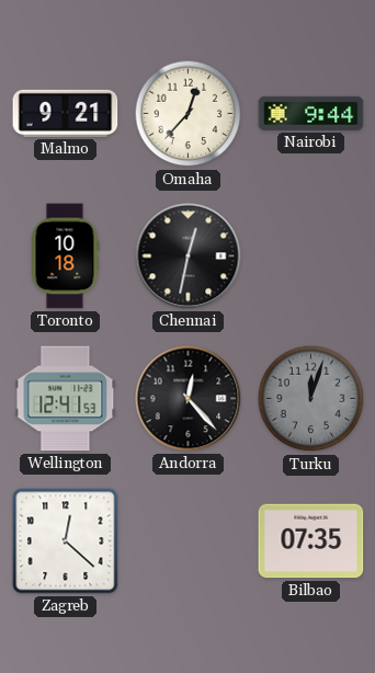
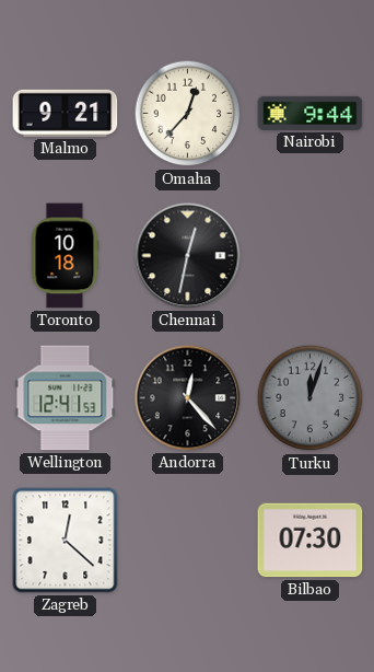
Bilbao: 07:35 -> 07:30 (311, 541)
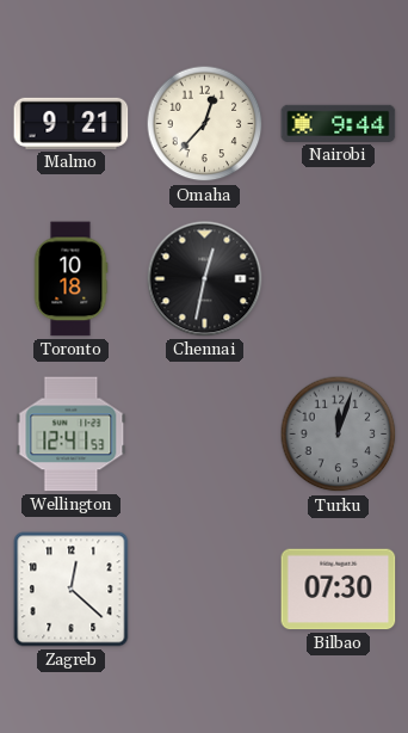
Andorra: 12:23 -> none (188, 398)
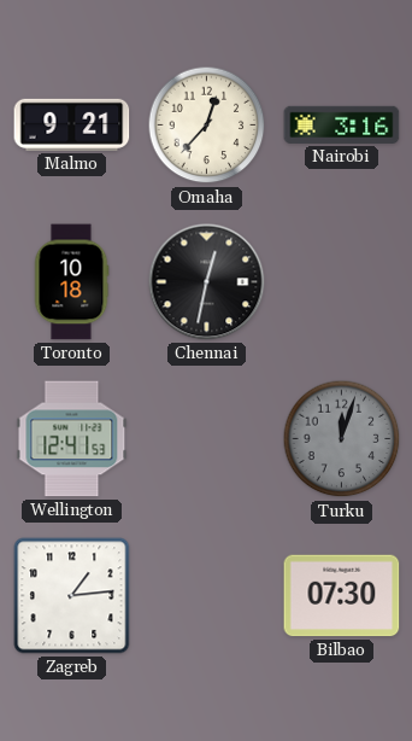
Nairobi: 9:44 -> 3:16 (342, 124)
Zagreb: 12:22 -> 1:14 (72, 596)
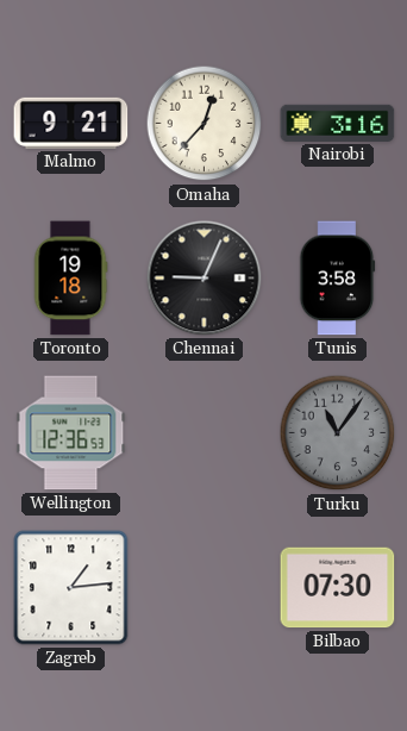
Toronto: 10:18 -> 19:18 (70, 279)
Chennai: 12:32 -> 9:04 (205, 279)
Tunis: none -> 3:58 (338, 279)
Wellington: 12:41 -> 12:36 (71, 433)
Turku: 12:03 -> 11:06 (338, 433)
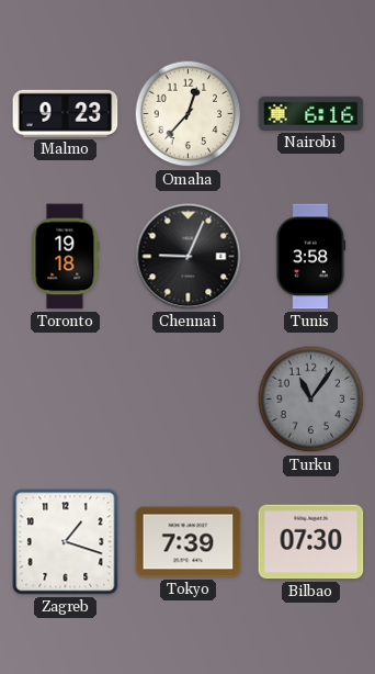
Malmo: 9:21 -> 9:23 (66, 113)
Nairobi: 3:16 -> 6:16 (311, 113)
Wellington: 12:36 -> none (71, 433)
Zagreb: 1:14 -> 1:18 (66, 542)
Tokyo: none -> 7:39 (189, 542)
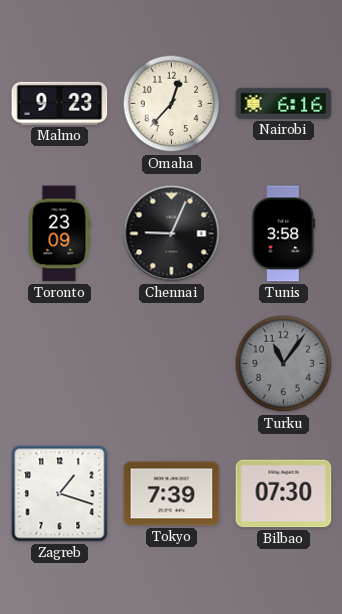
Toronto: 19:18 -> 23:09 (59, 234)
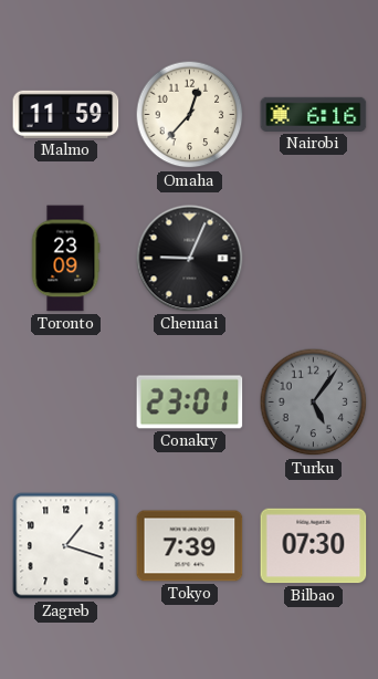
Malmo: 9:23 -> 11:59 (66, 114)
Tunis: 3:58 -> none (284, 234)
Conakry: none -> 23:01 (190, 403)
Turku: 11:06 -> 5:06 (314, 403)
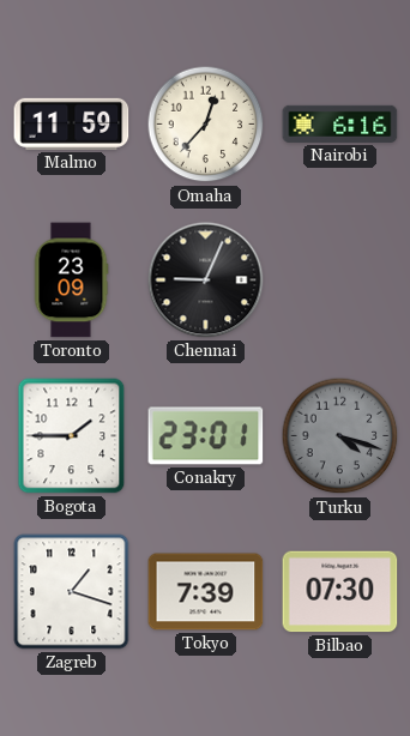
Bogota: none -> 1:45 (72, 436)
Turku: 5:06 -> 4:18 (340, 436)
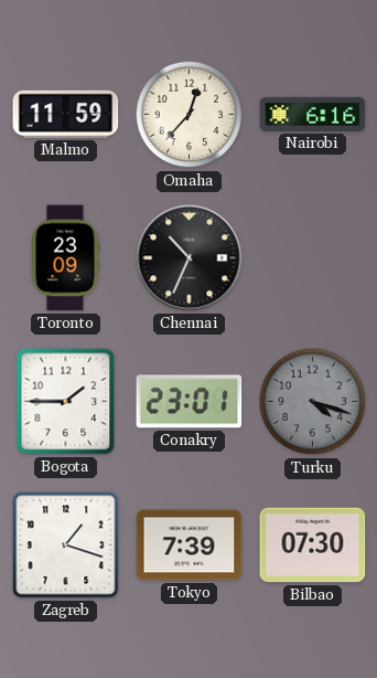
Chennai: 9:04 -> 10:34 (190, 258)
